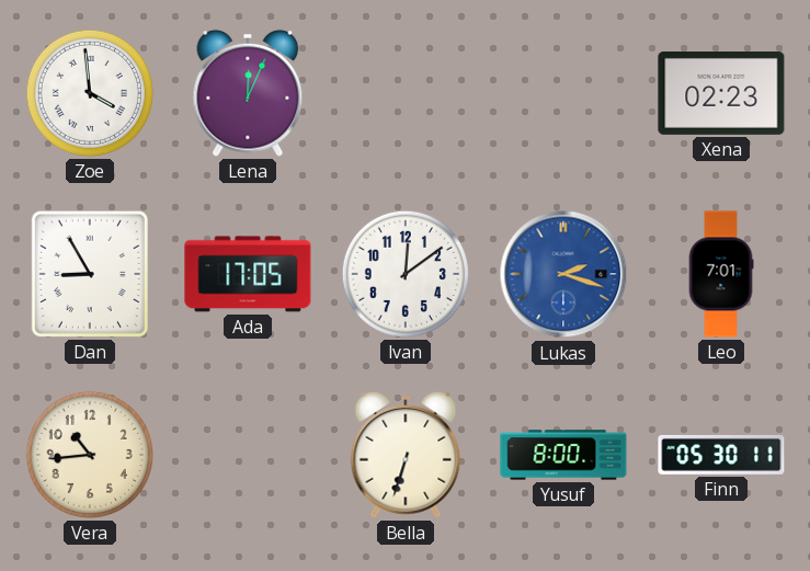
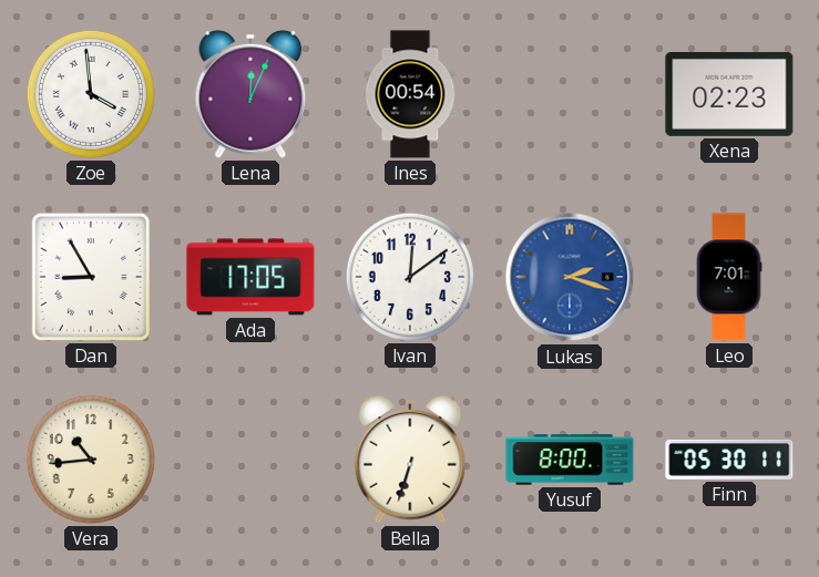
Ines: none -> 00:54 (410, 94)
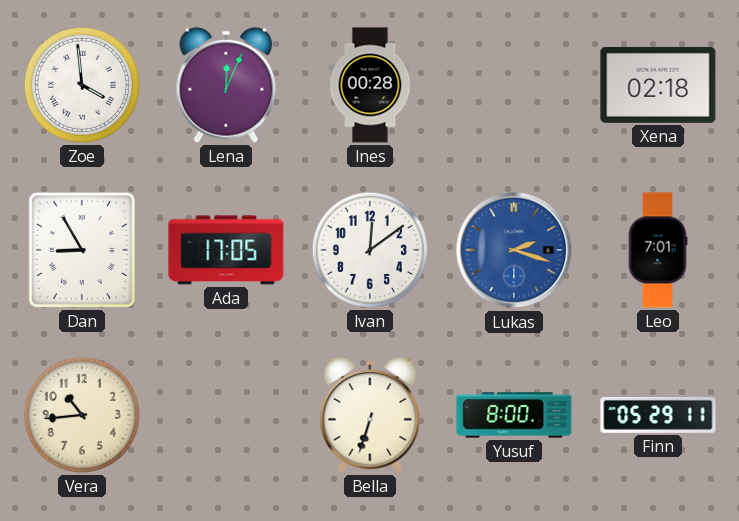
Ines: 00:54 -> 00:28 (370, 85)
Xena: 02:23 -> 02:18 (658, 85)
Finn: 05:30 -> 05:29 (658, 415)
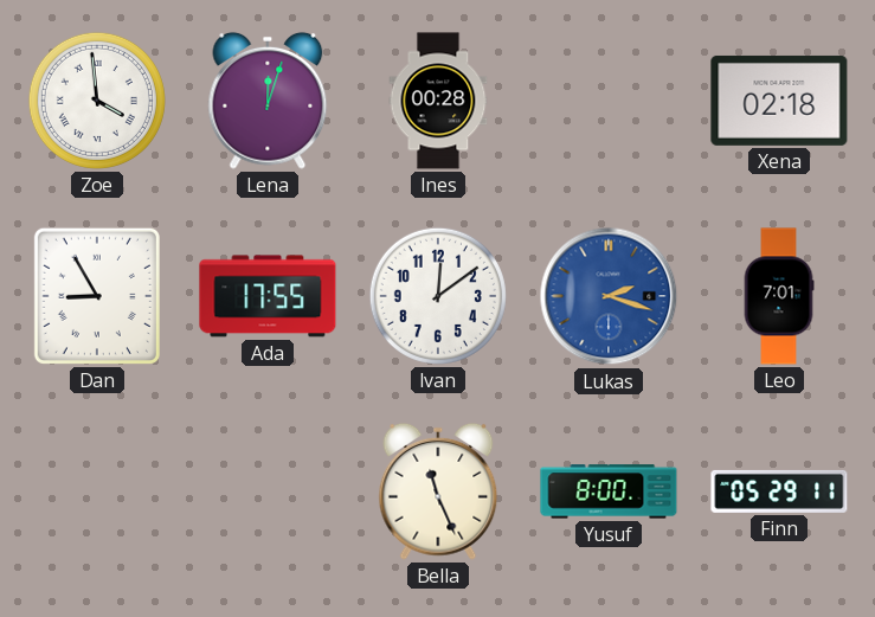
Lena: 12:04 -> 12:03 (268, 101)
Ada: 17:05 -> 17:55 (268, 296)
Vera: 10:44 -> none (82, 415)
Bella: 6:33 -> 11:26 (438, 491)
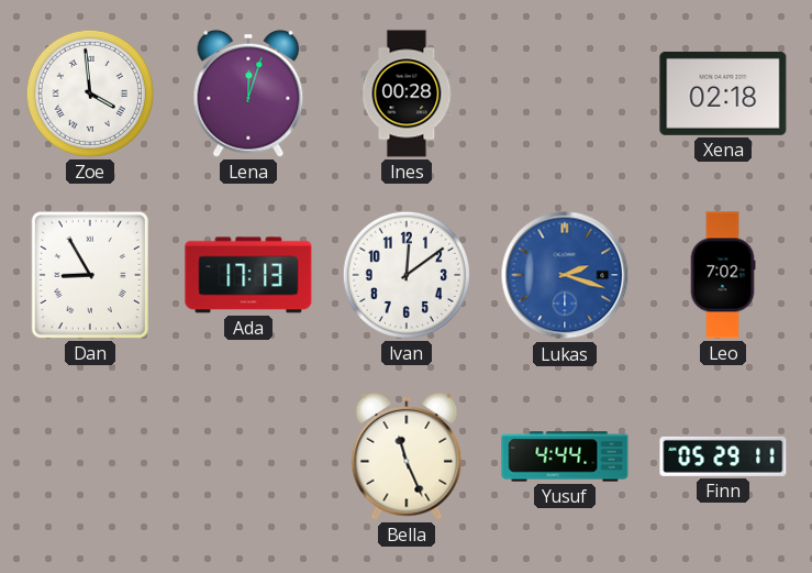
Ada: 17:55 -> 17:13 (248, 275)
Leo: 7:01 -> 7:02 (723, 275)
Yusuf: 8:00 -> 4:44 (565, 456)
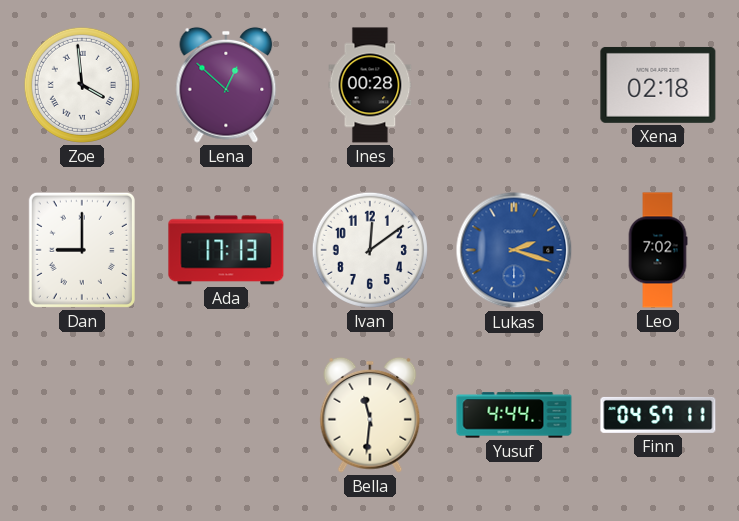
Lena: 12:03 -> 12:52 (226, 85)
Dan: 8:55 -> 9:00 (82, 250)
Bella: 11:26 -> 11:31 (370, 415)
Finn: 05:29 -> 04:57 (658, 415)
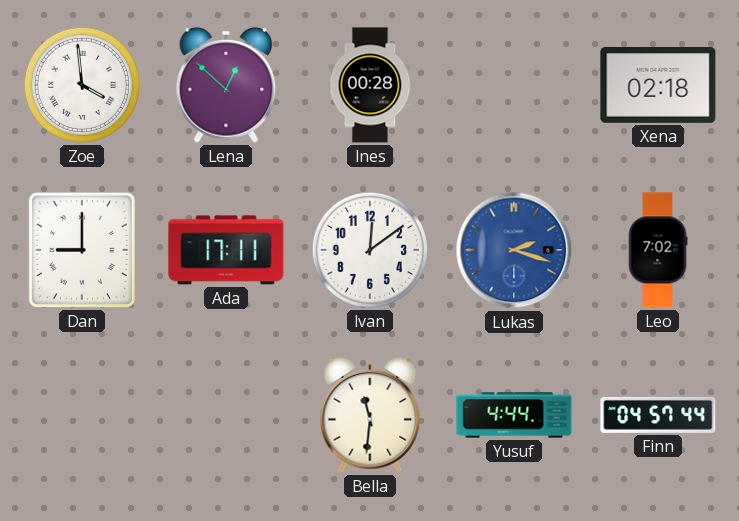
Ada: 17:13 -> 17:11 (226, 250)
Finn: 04:57:11 -> 04:57:44 (658, 415)
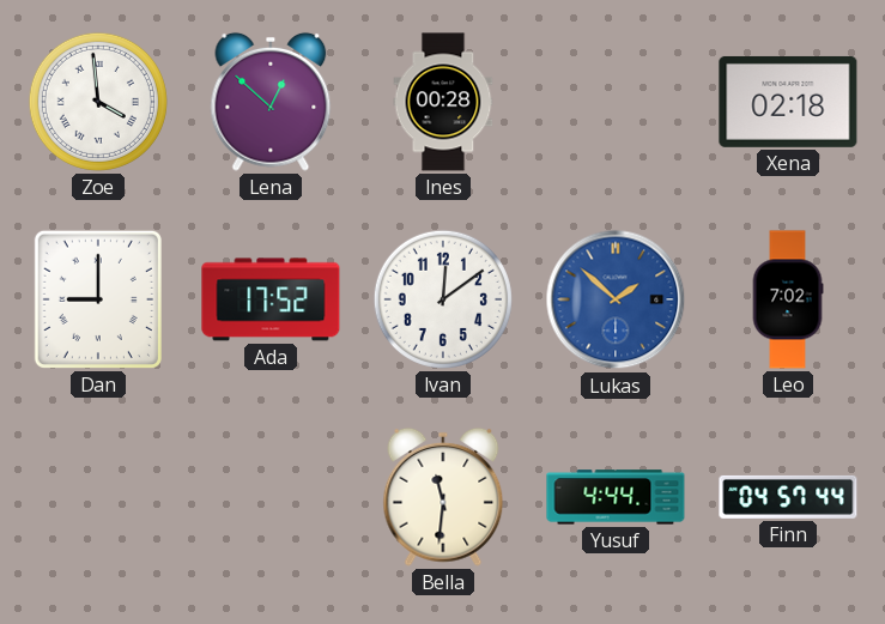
Ada: 17:11 -> 17:52 (271, 299)
Lukas: 2:18 -> 1:52 (616, 299)
